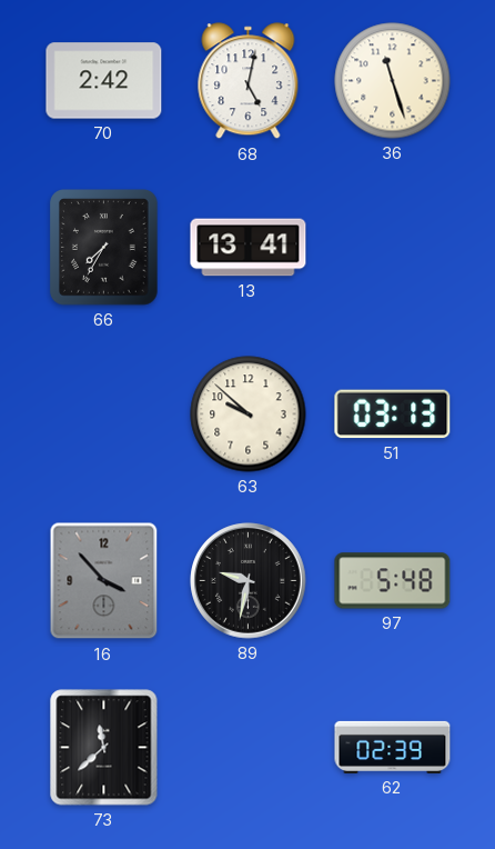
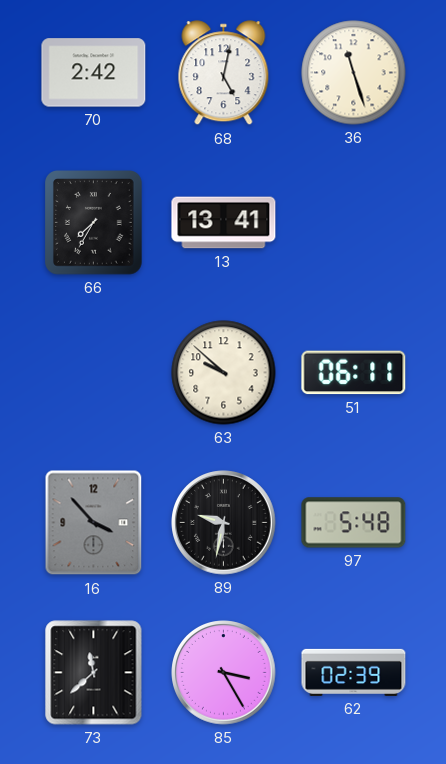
51: 03:13 -> 06:11 (354, 373)
85: none -> 3:25 (224, 673)
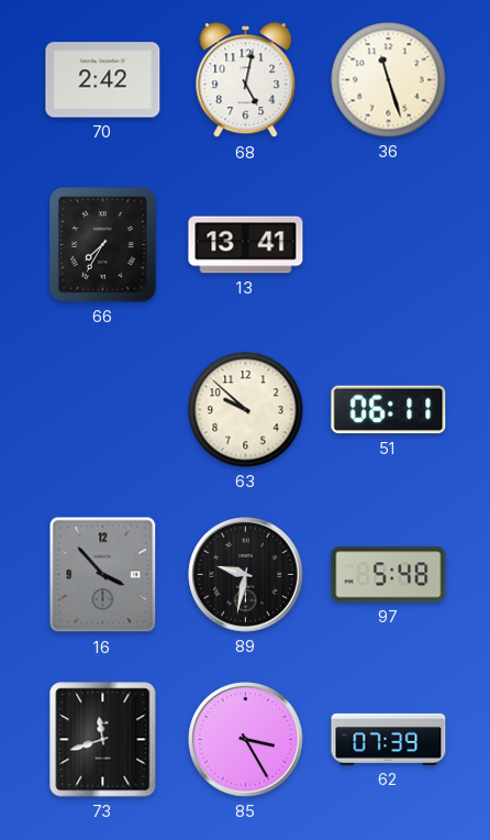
73: 11:38 -> 11:42 (103, 740)
62: 02:39 -> 07:39 (389, 739)
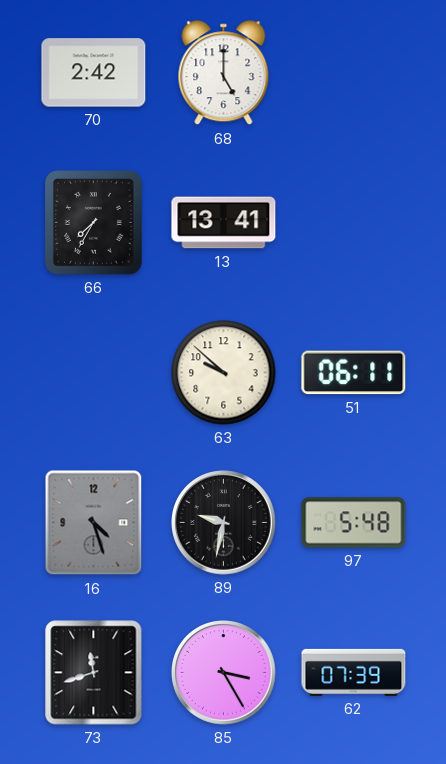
68: 5:02 -> 5:00 (224, 73)
36: 11:27 -> none (389, 80)
16: 3:53 -> 4:27 (94, 523)
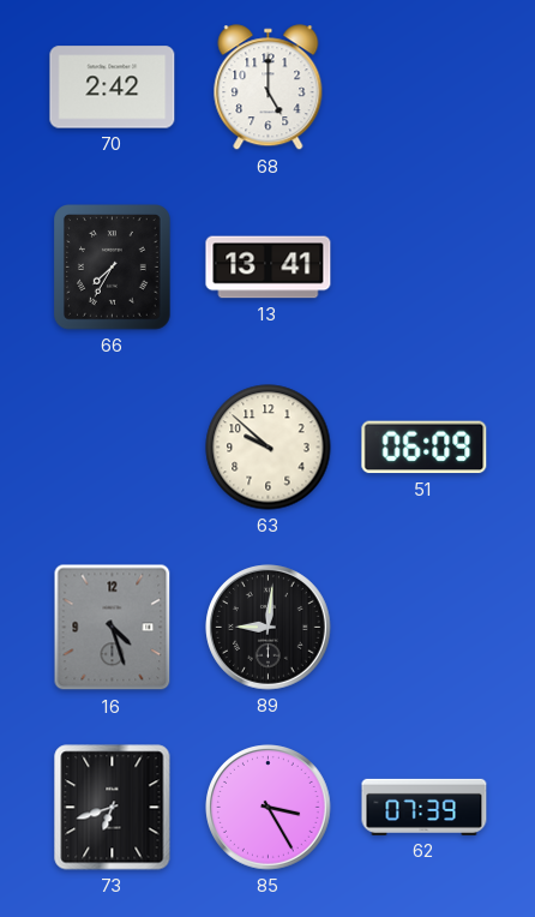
51: 06:11 -> 06:09 (425, 448)
89: 9:32 -> 9:01 (269, 628)
97: 5:48 -> none (354, 523)
73: 11:42 -> 6:42 (113, 808)
